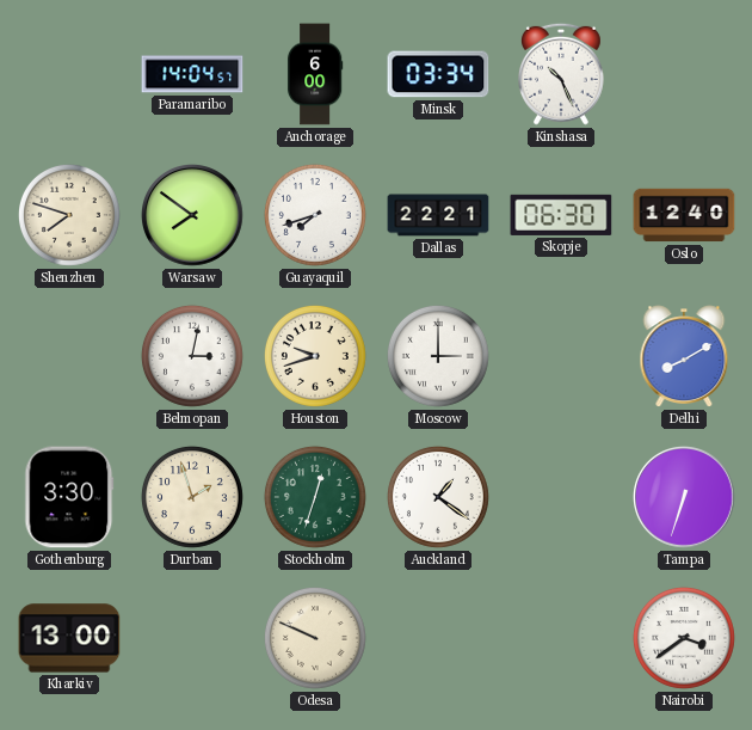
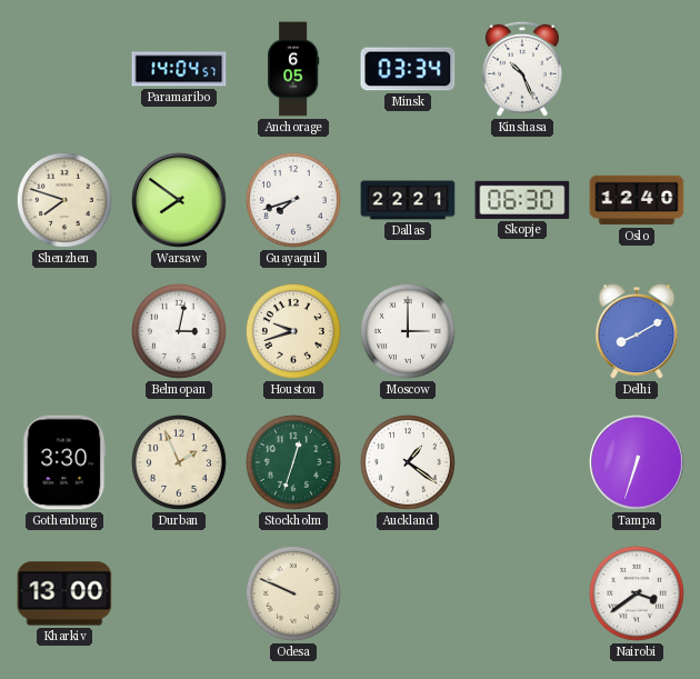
Anchorage: 6:00 -> 6:05 (294, 69)
Durban: 1:57 -> 1:56 (179, 462)
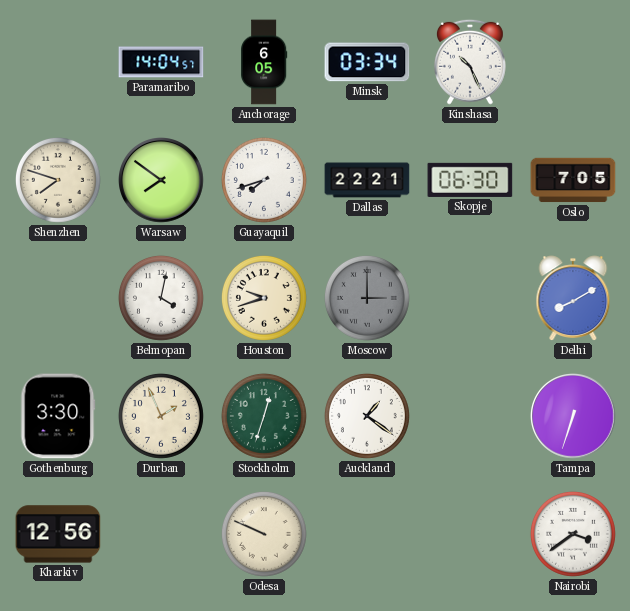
Oslo: 12:40 -> 7:05 (573, 180)
Belmopan: 3:02 -> 4:02 (161, 298)
Moscow dial: white -> grey (367, 298)
Kharkiv: 13:00 -> 12:56 (58, 534)
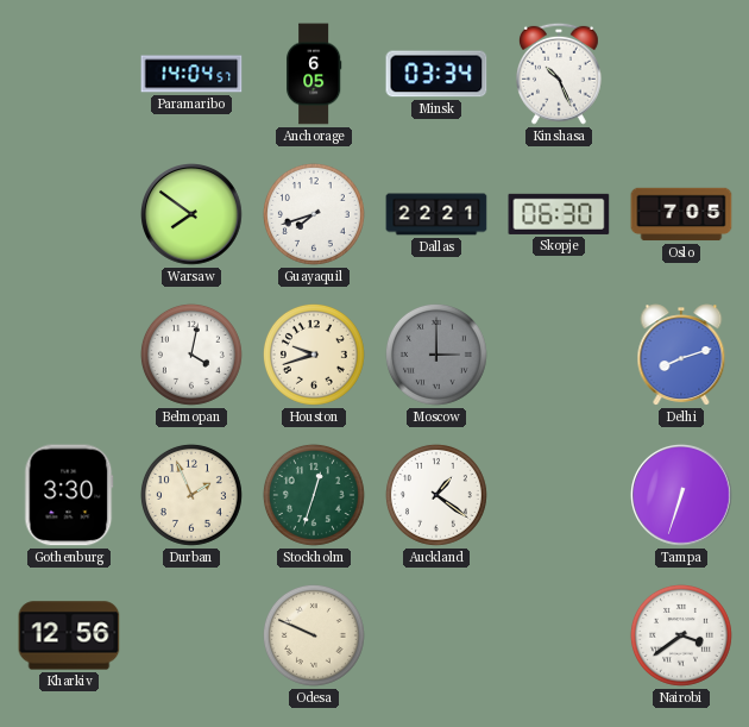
Shenzhen: 7:48 -> none (58, 180)
Delhi: 8:10 -> 8:12 (681, 355)
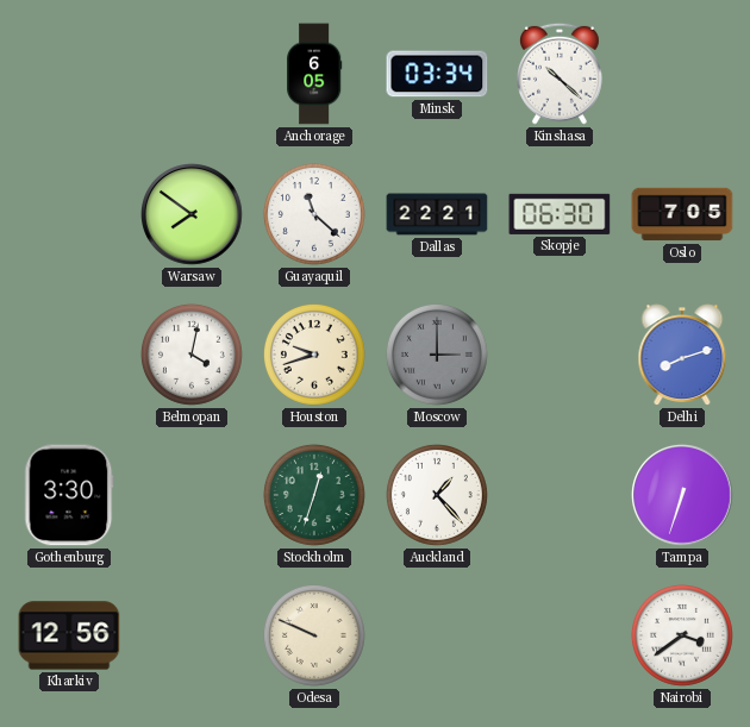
Paramaribo: 14:04 -> none (191, 74)
Kinshasa: 10:26 -> 10:22 (560, 74)
Guayaquil: 7:42 -> 11:22 (314, 214)
Durban: 1:56 -> none (191, 495)
Auckland: 1:21 -> 1:23 (437, 495)
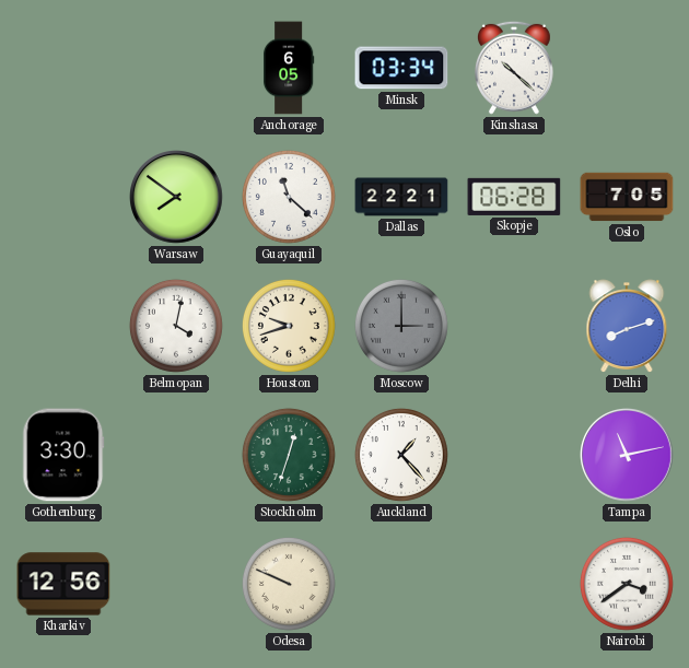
Skopje: 06:30 -> 06:28 (514, 197)
Tampa: 6:33 -> 11:13 (628, 456)
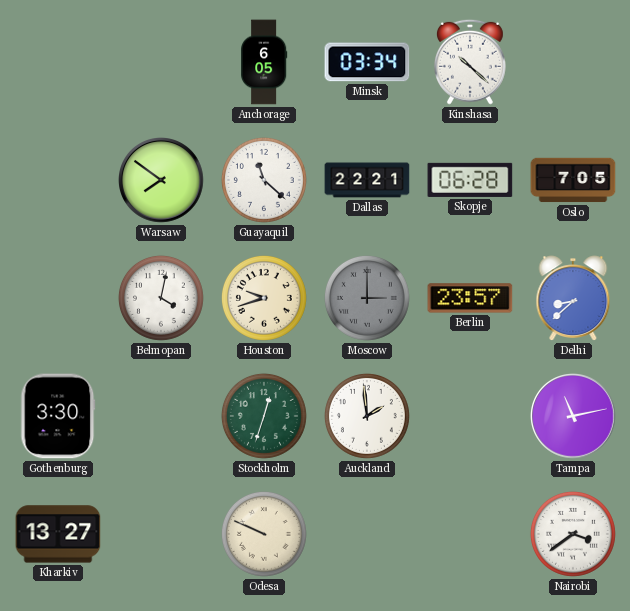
Berlin: none -> 23:57 (470, 298)
Delhi: 8:12 -> 8:38 (573, 298)
Auckland: 1:23 -> 1:59 (367, 416)
Kharkiv: 12:56 -> 13:27 (58, 534)
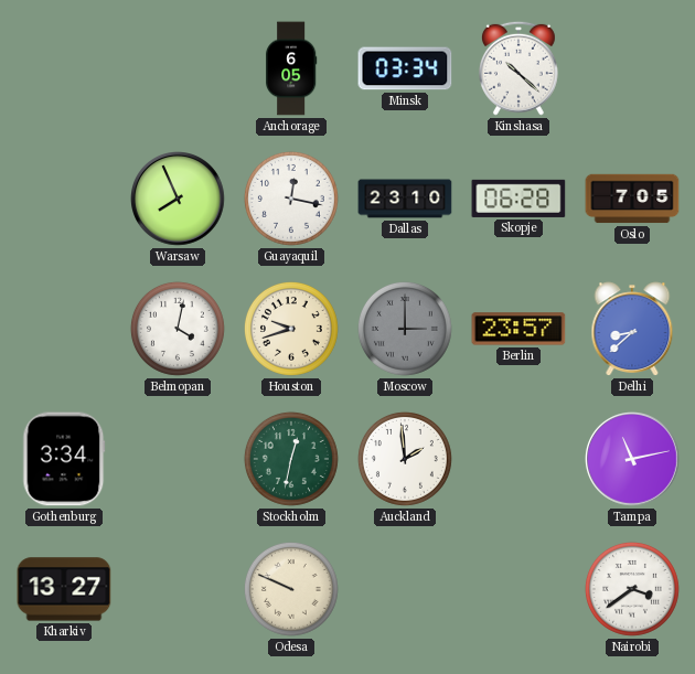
Warsaw: 7:51 -> 7:56 (179, 200)
Guayaquil: 11:22 -> 12:17 (291, 199)
Dallas: 22:21 -> 23:10 (405, 199)
Gothenburg: 3:30 -> 3:34 (64, 459)
Stockholm: 12:33 -> 12:32 (291, 459)
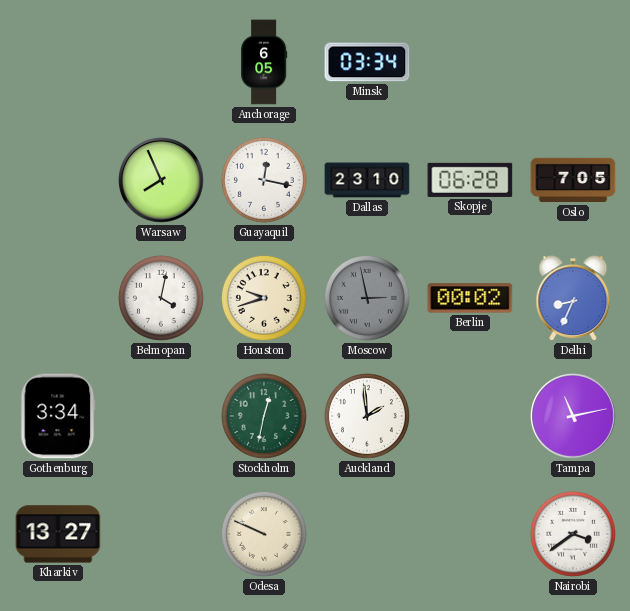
Kinshasa: 10:22 -> none (518, 68)
Moscow: 3:00 -> 2:58 (367, 298)
Berlin: 23:57 -> 00:02 (470, 298)
Delhi: 8:38 -> 8:34 (573, 298)
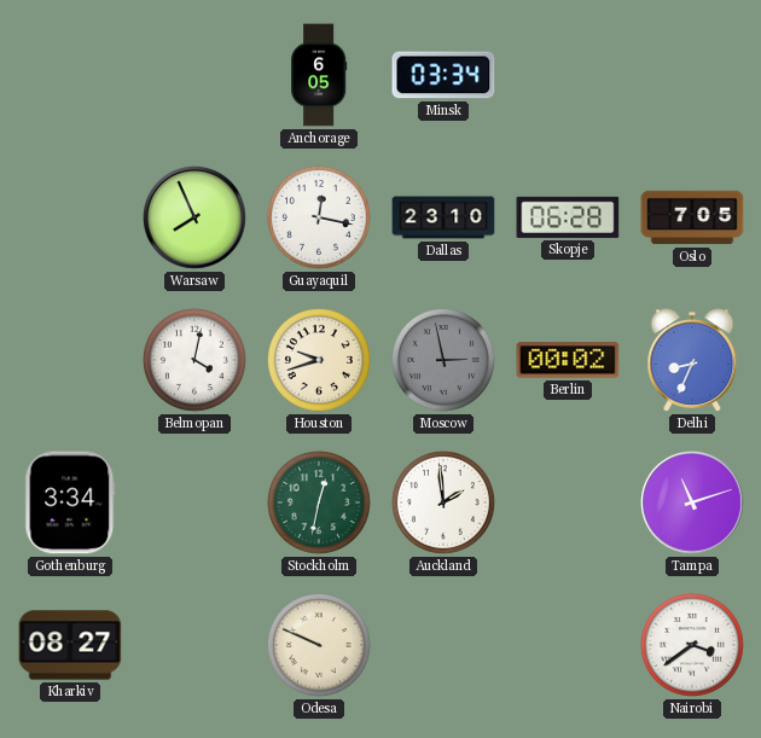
Tampa: 11:13 -> 11:12 (693, 504)
Kharkiv: 13:27 -> 08:27 (70, 645)
